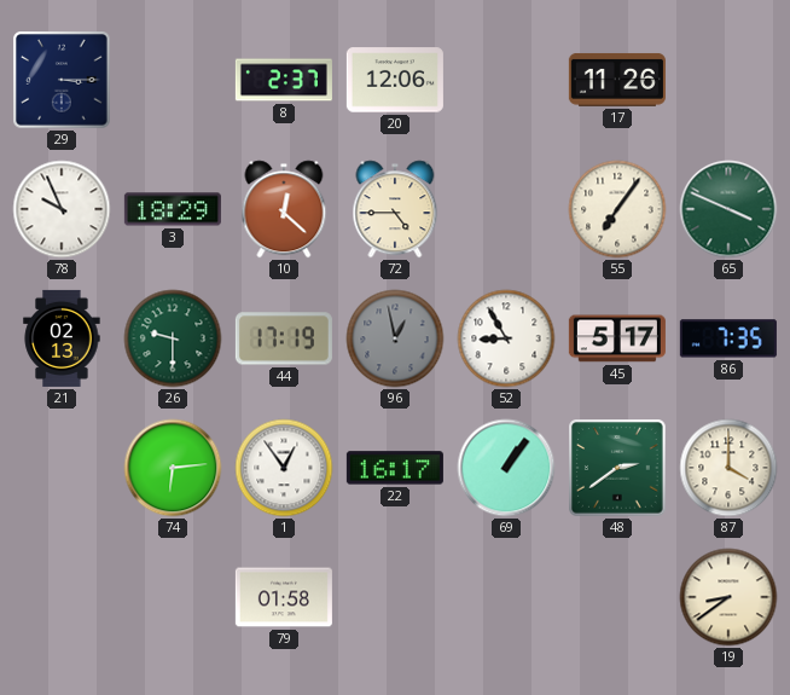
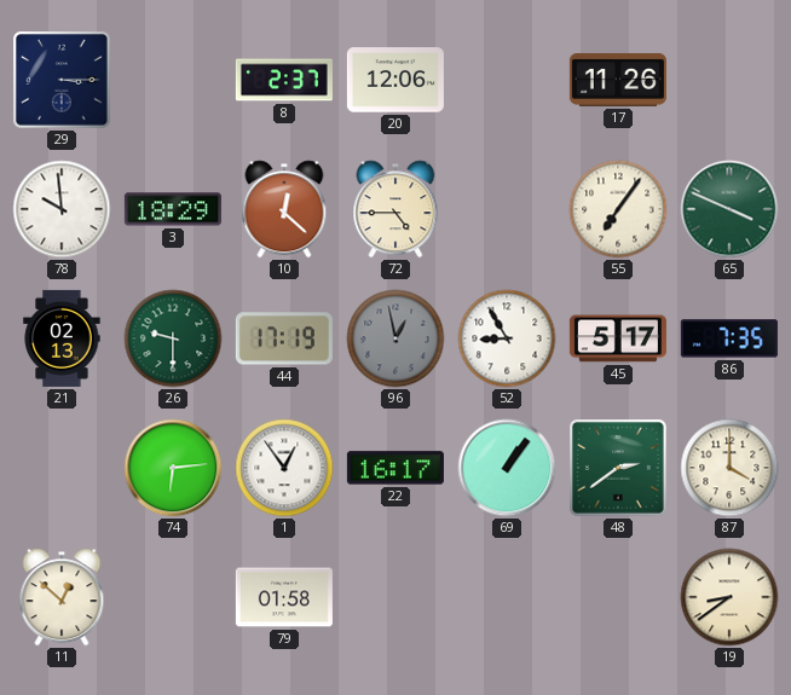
78: 9:56 -> 9:59 (62, 209)
11: none -> 12:52 (62, 597)
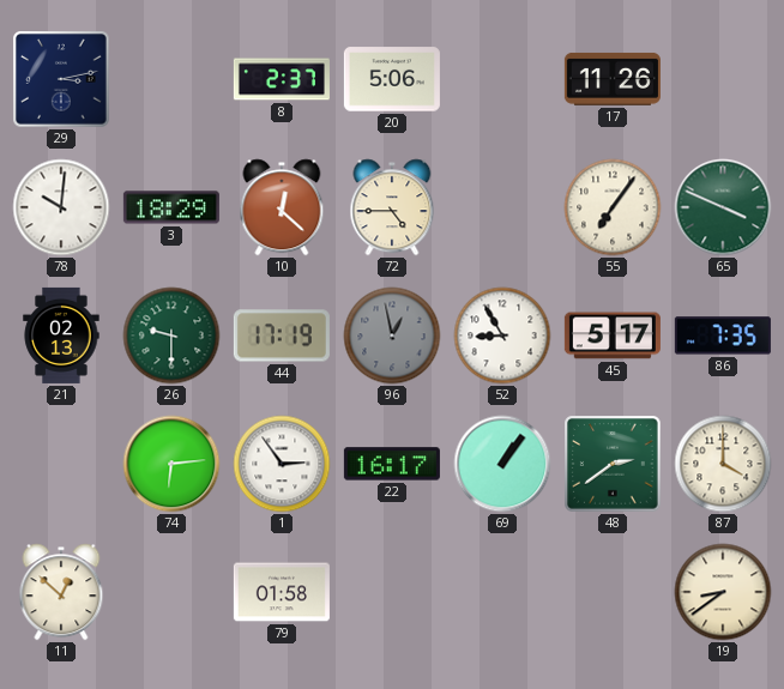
29: 3:15 -> 3:13 (61, 79)
20: 12:06 -> 5:06 (392, 79)
78: 9:59 -> 10:01 (61, 207)
1: 12:54 -> 2:54 (282, 464)
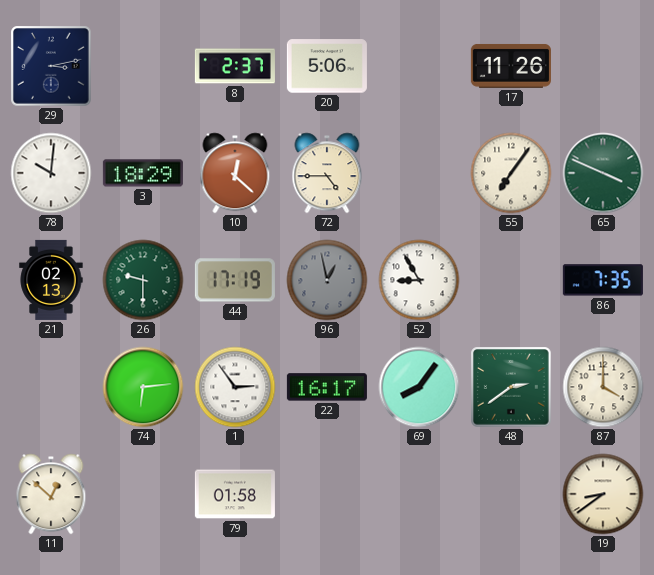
45: 5:17 -> none (613, 336)
69: 1:06 -> 8:06 (419, 387)
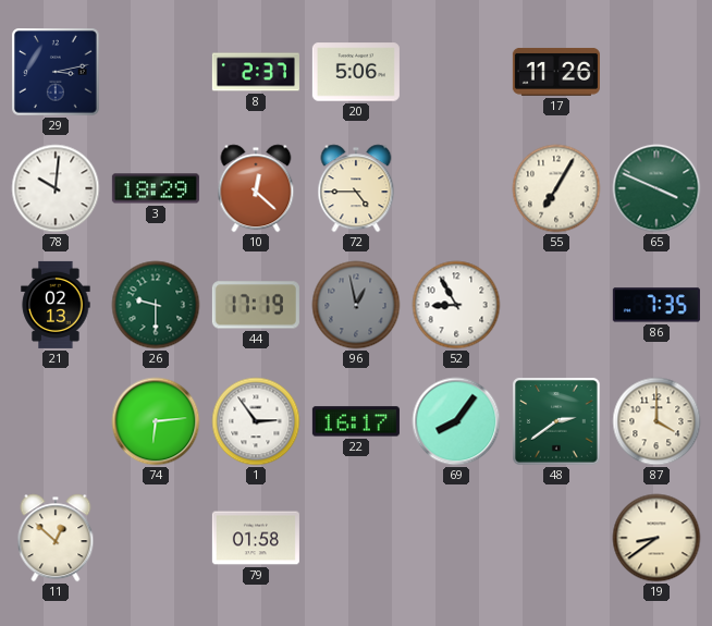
55: 7:06 -> 7:05 (556, 188)
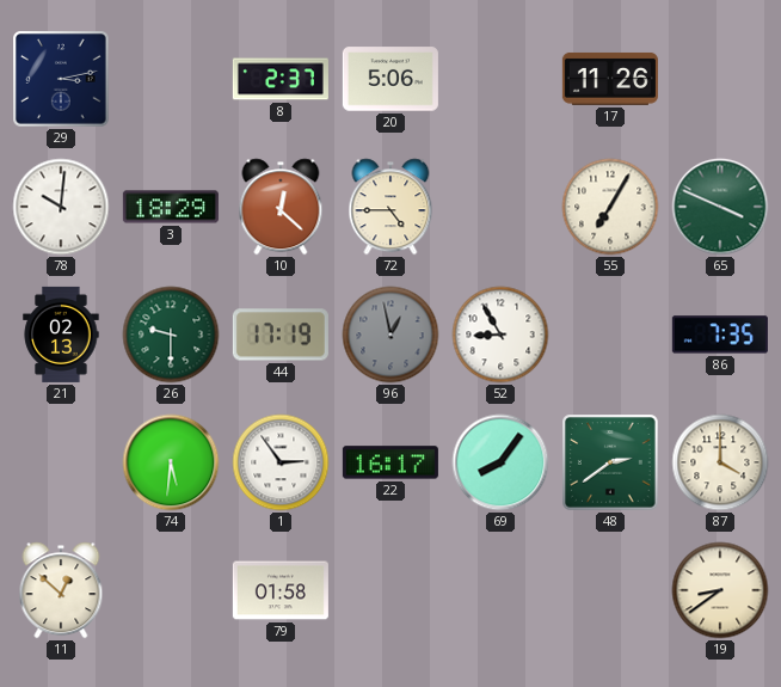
74: 6:14 -> 5:31 (171, 462)
